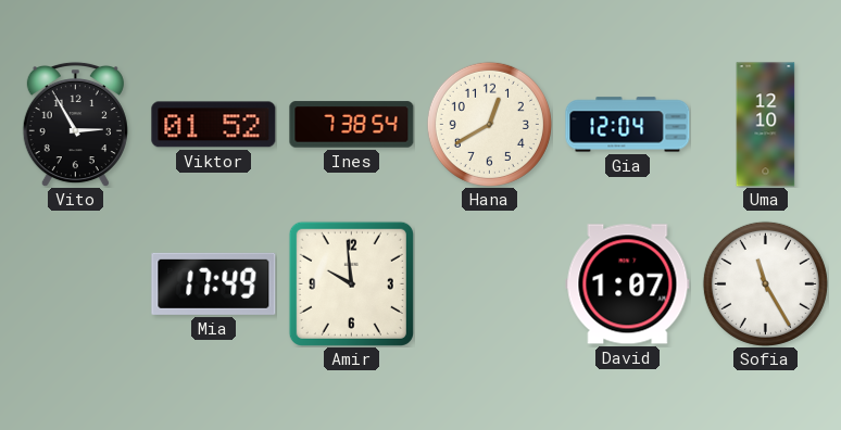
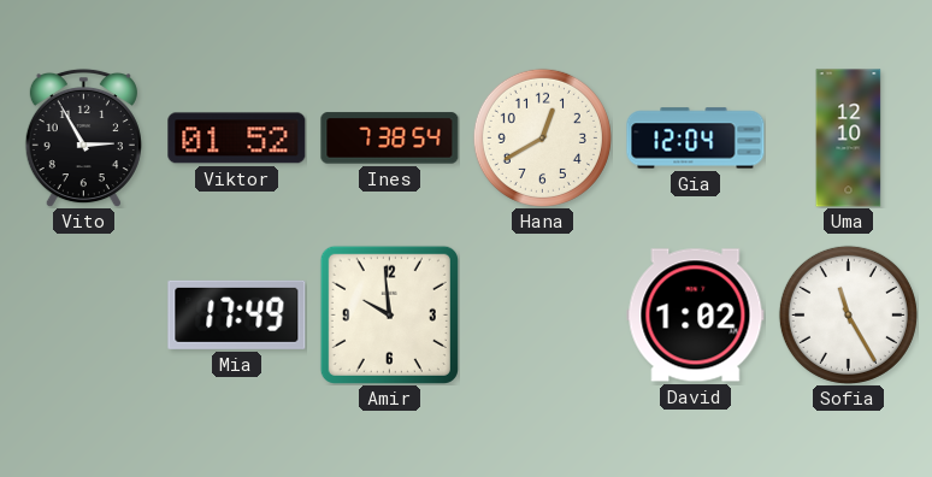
David: 1:07 -> 1:02 (696, 316)
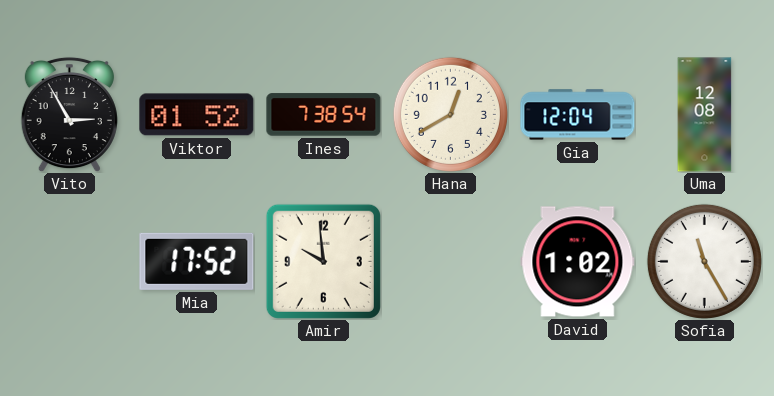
Uma: 12:10 -> 12:08 (705, 115)
Mia: 17:49 -> 17:52 (197, 261)
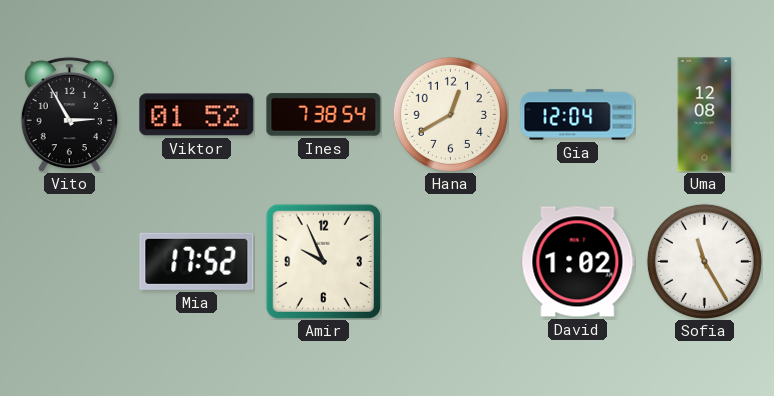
Amir: 9:59 -> 9:56 (323, 261)
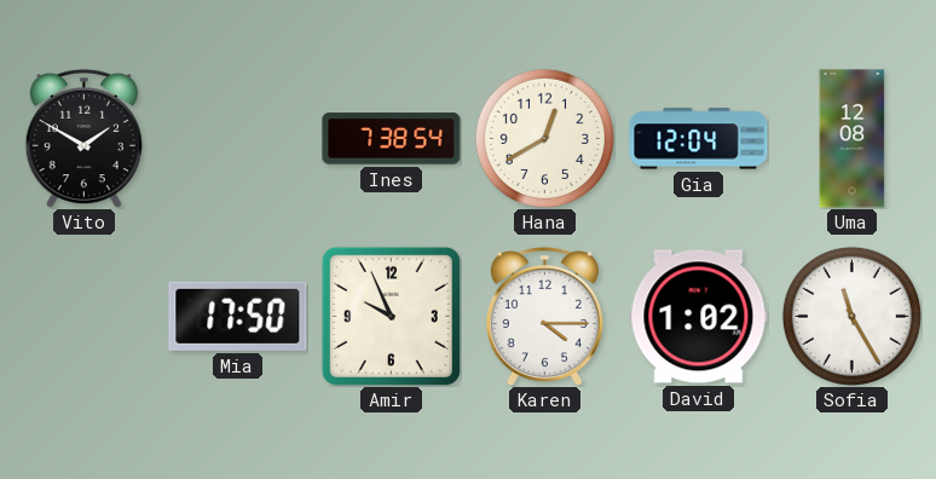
Vito: 2:55 -> 1:50 (83, 138)
Viktor: 01:52 -> none (197, 115)
Mia: 17:52 -> 17:50 (238, 316)
Karen: none -> 4:15 (544, 316)
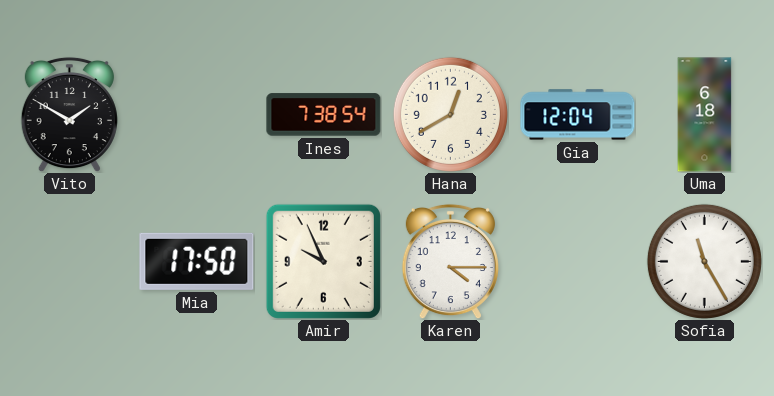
Uma: 12:08 -> 6:18 (705, 115)
David: 1:02 -> none (699, 317)
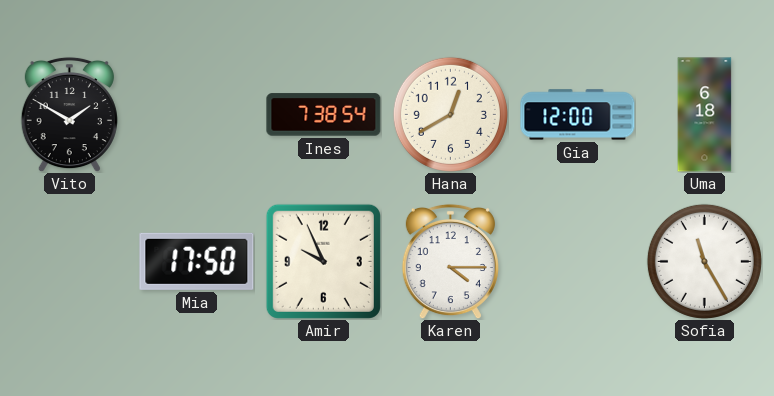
Gia: 12:04 -> 12:00 (578, 115)
